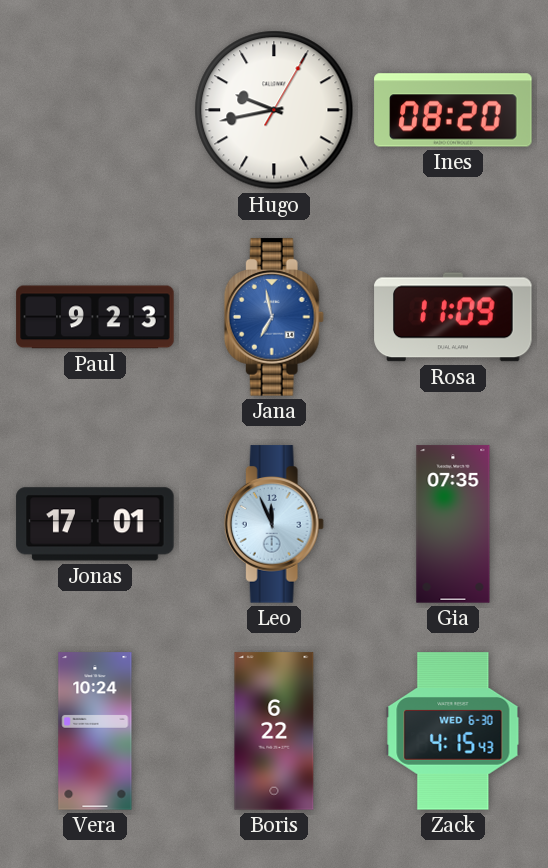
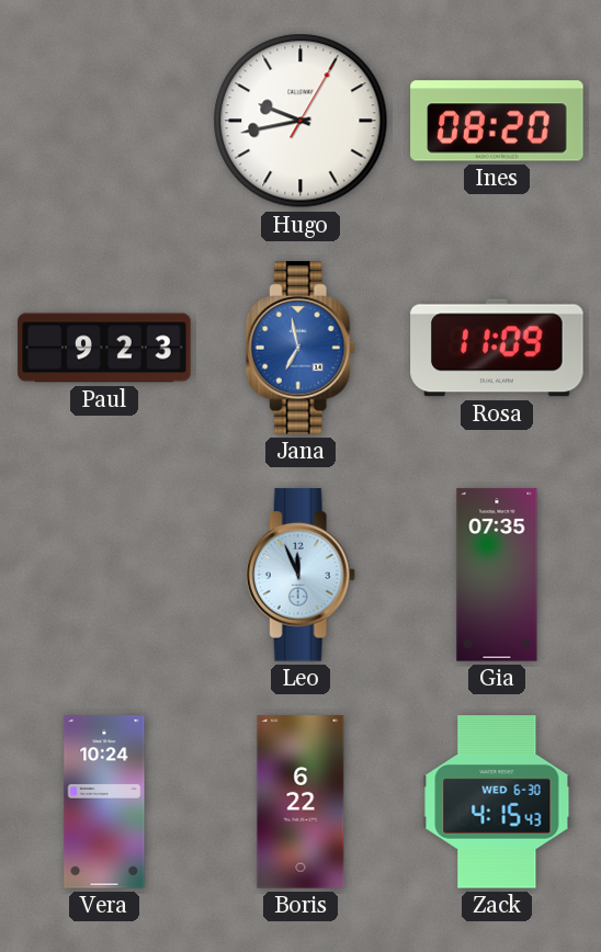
Jonas: 17:01 -> none (95, 524)
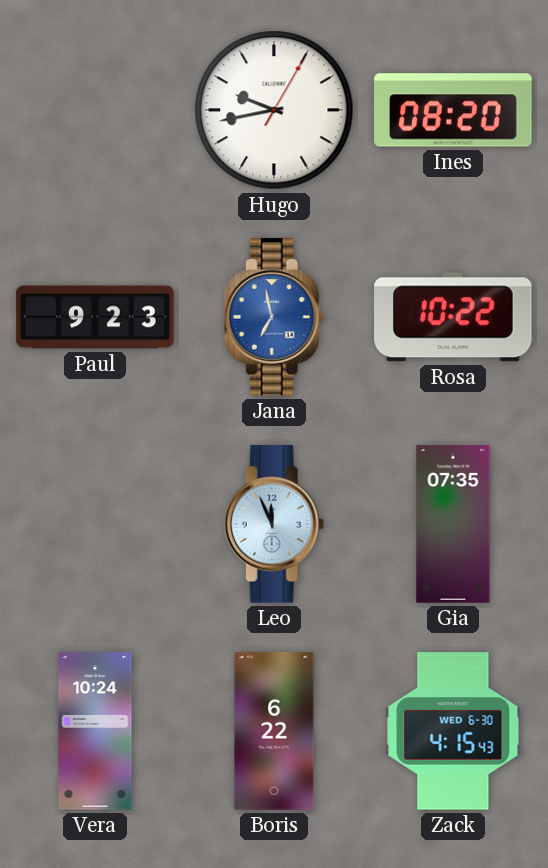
Rosa: 11:09 -> 10:22 (453, 317)
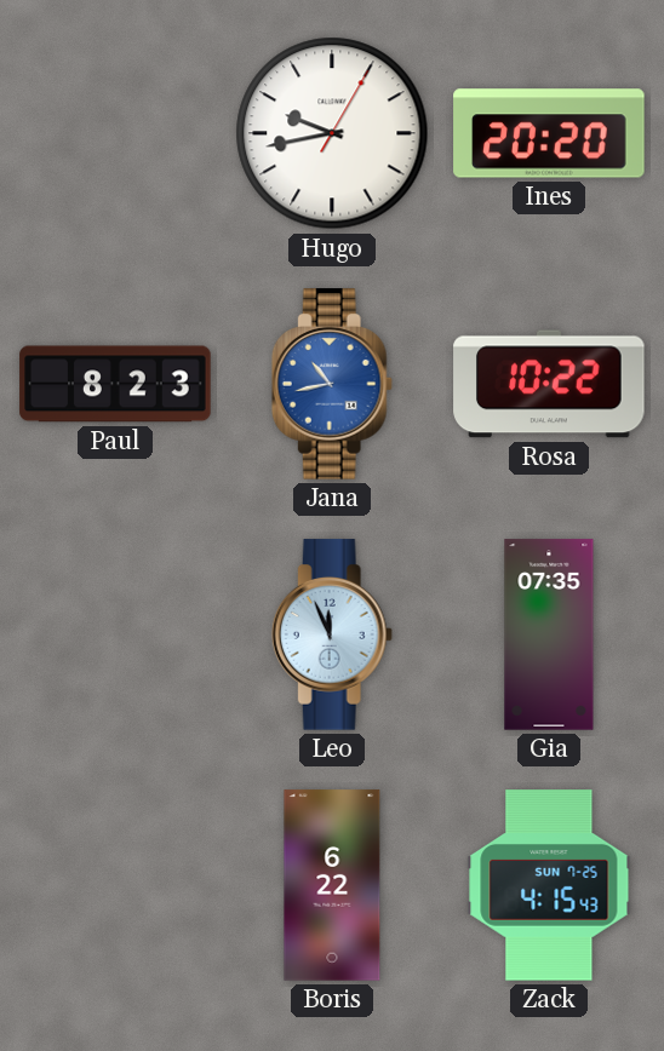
Ines: 08:20 -> 20:20 (549, 133)
Paul: 9:23 -> 8:23 (115, 384)
Jana: 6:58 -> 10:43 (332, 384)
Vera: 10:24 -> none (95, 731)
Zack date: WED 6-30 -> SUN 7-25 (549, 885)
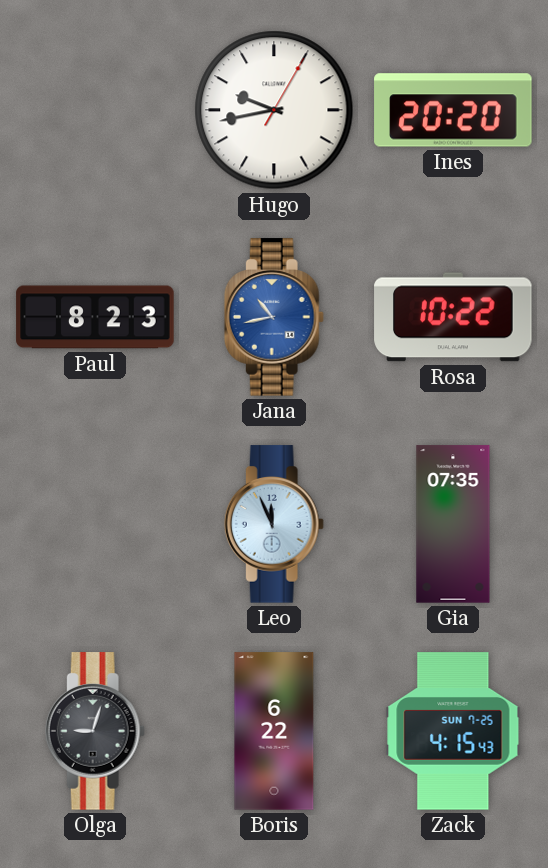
Olga: none -> 9:03 (95, 731)
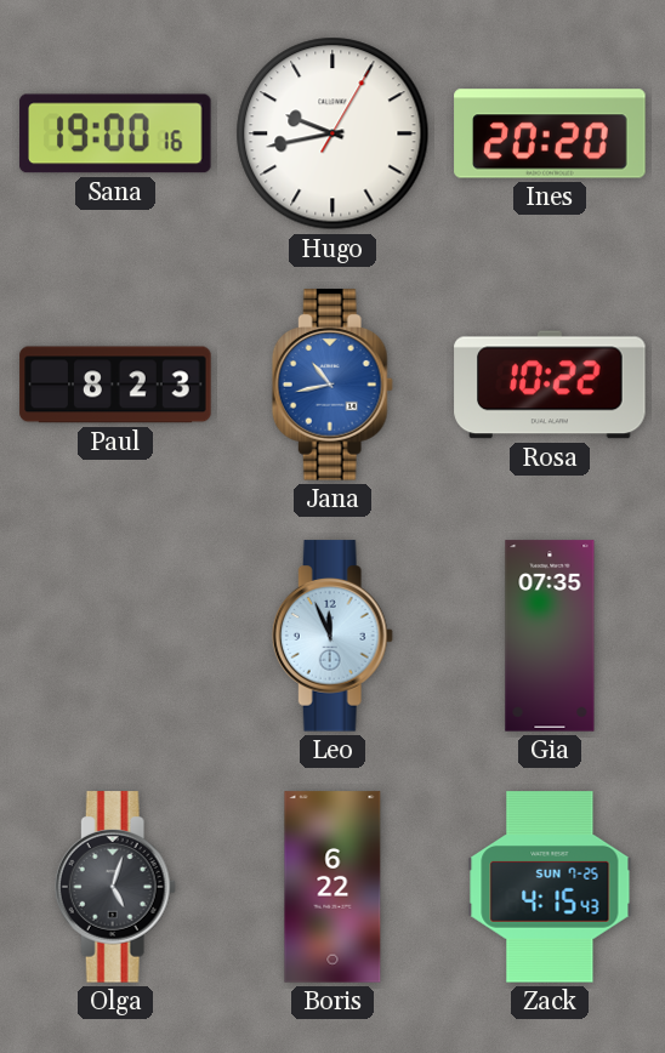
Sana: none -> 19:00 (115, 133)
Olga: 9:03 -> 5:03 (115, 887)
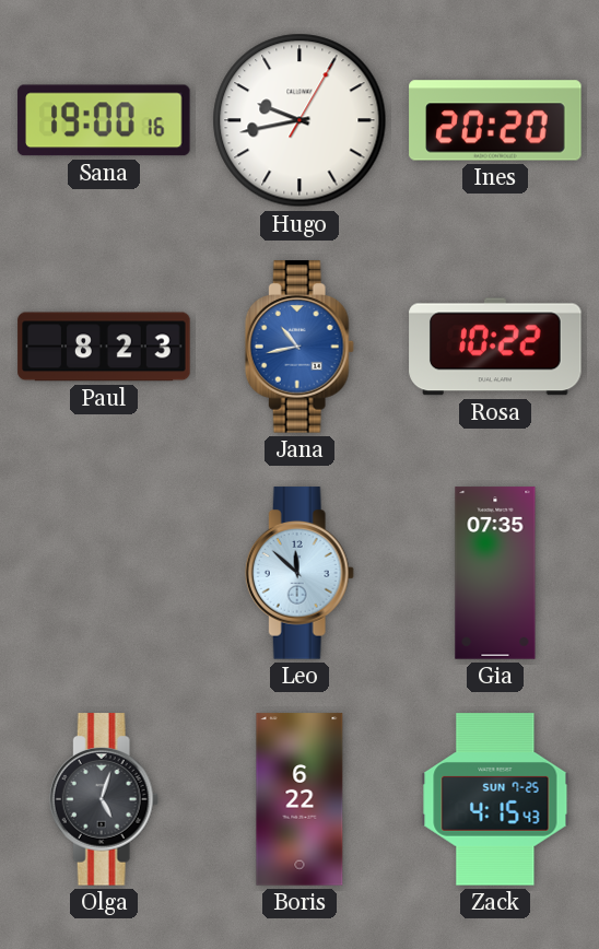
Leo: 11:56 -> 11:52 (299, 573)
